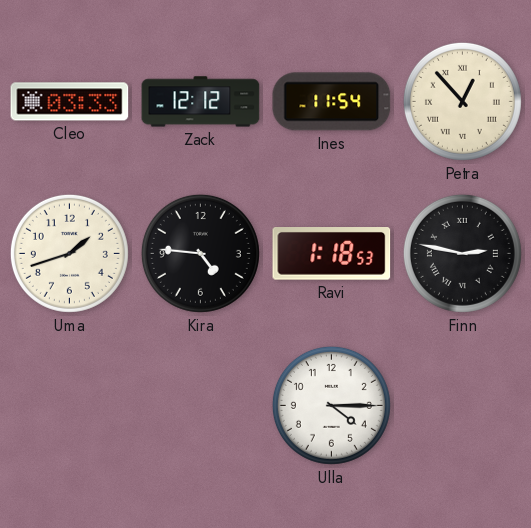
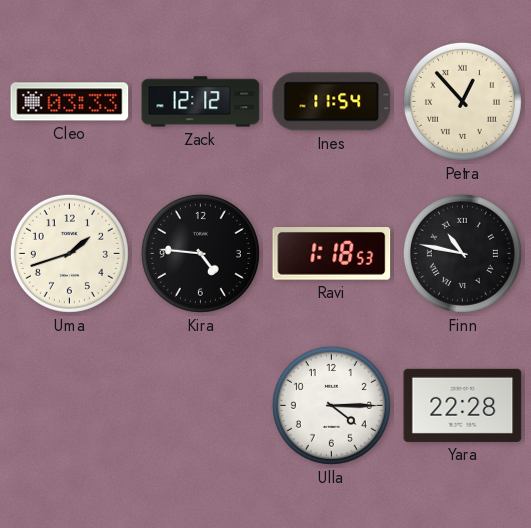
Finn: 2:47 -> 10:47 (462, 253)
Yara: none -> 22:28 (463, 405)
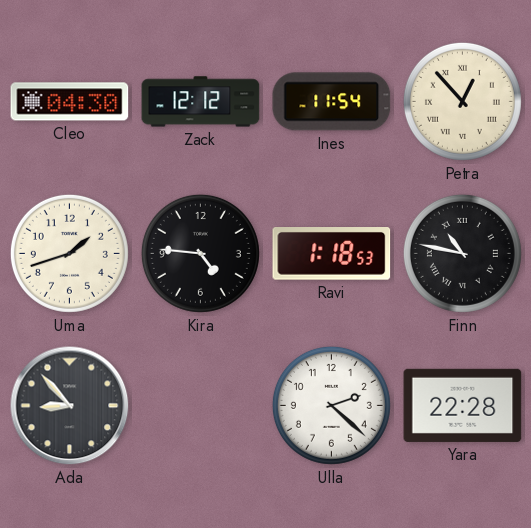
Cleo: 03:33 -> 04:30 (70, 102)
Ada: none -> 8:53 (70, 406)
Ulla: 4:15 -> 2:22 (331, 405)
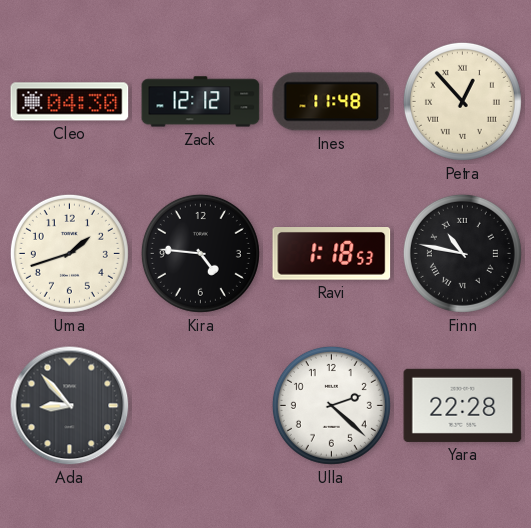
Ines: 11:54 -> 11:48 (332, 102)
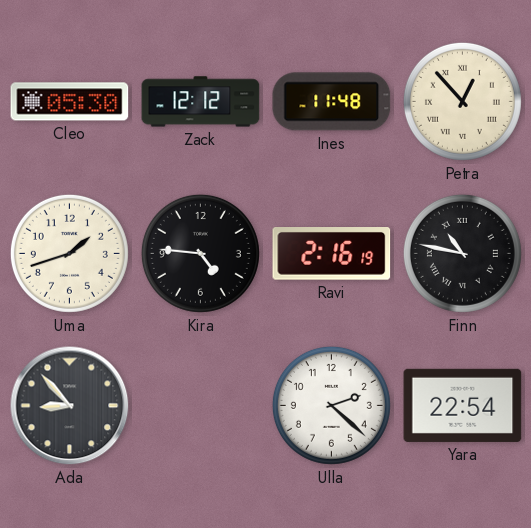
Cleo: 04:30 -> 05:30 (70, 102)
Ravi: 1:18 -> 2:16 (332, 254)
Yara: 22:28 -> 22:54 (463, 405)
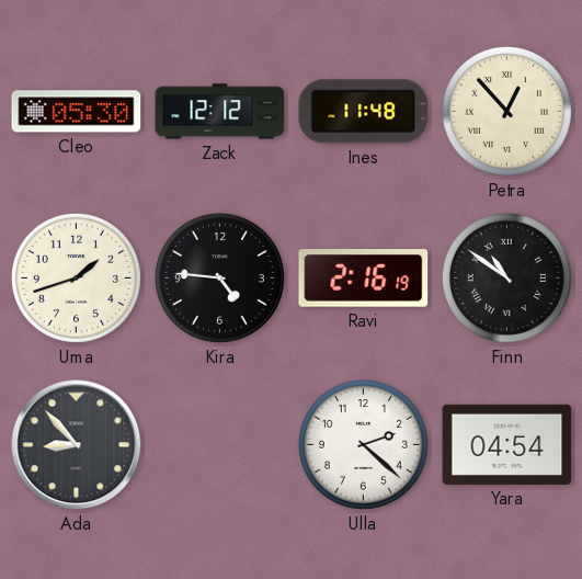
Finn: 10:47 -> 10:51 (506, 277)
Yara: 22:54 -> 04:54 (507, 444)
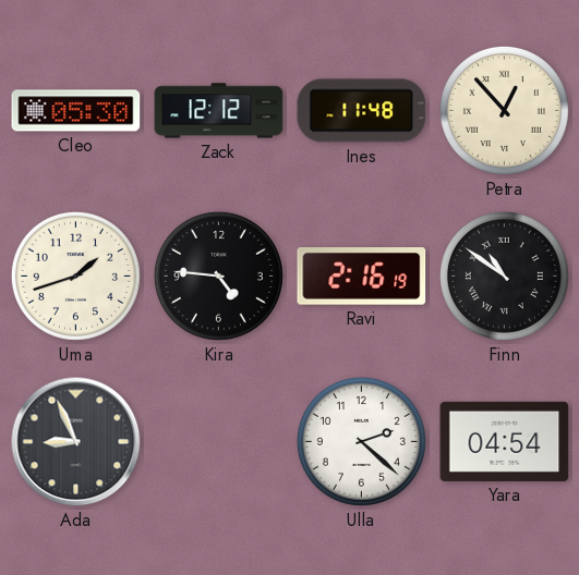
Ada: 8:53 -> 8:56 (76, 442)
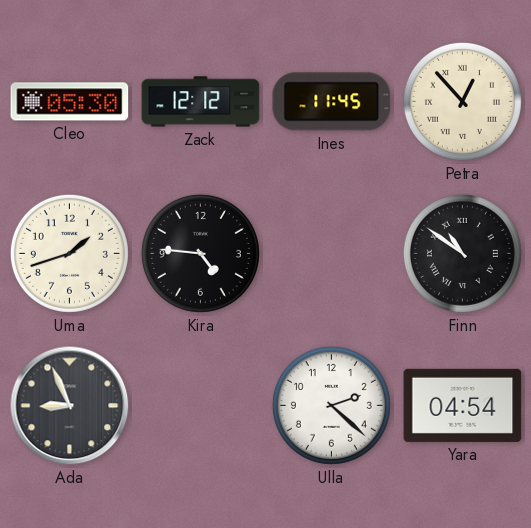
Ines: 11:48 -> 11:45 (332, 102)
Ravi: 2:16 -> none (362, 277)
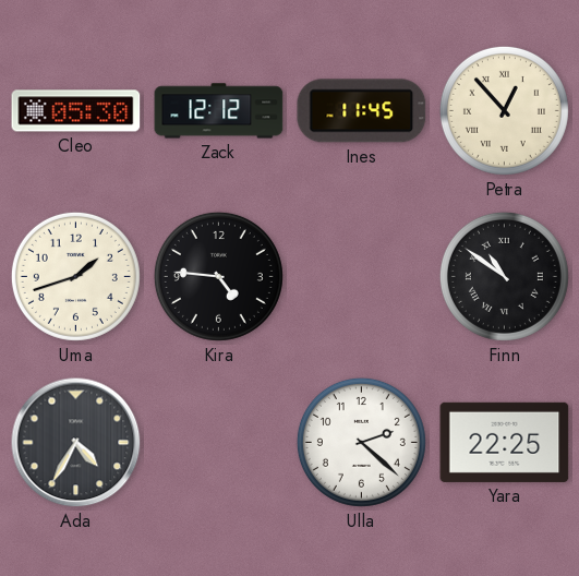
Ada: 8:56 -> 4:35 (76, 443)
Yara: 04:54 -> 22:25 (505, 442)
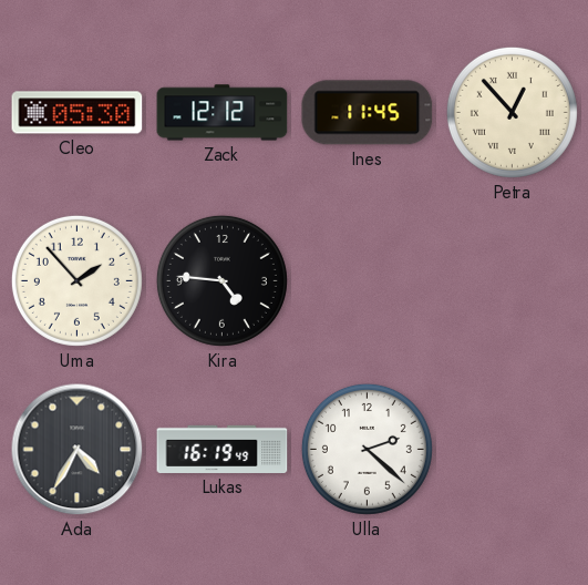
Uma: 1:42 -> 1:53 (76, 280)
Finn: 10:51 -> none (504, 276)
Lukas: none -> 16:19 (223, 449)
Yara: 22:25 -> none (505, 442)
